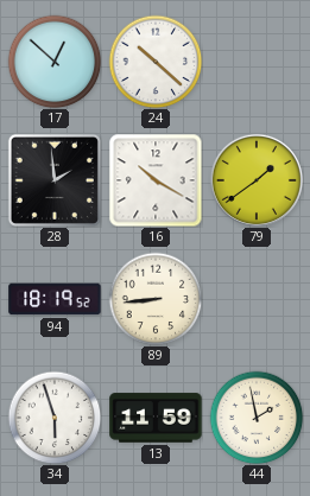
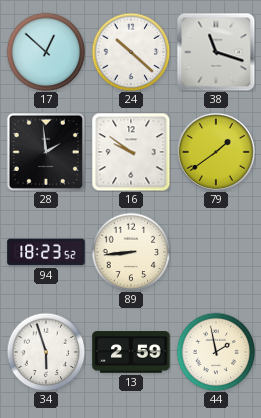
38: none -> 11:18 (216, 52)
16: 10:20 -> 9:51 (131, 152)
94: 18:19 -> 18:23 (46, 252)
13: 11:59 -> 2:59 (131, 352)
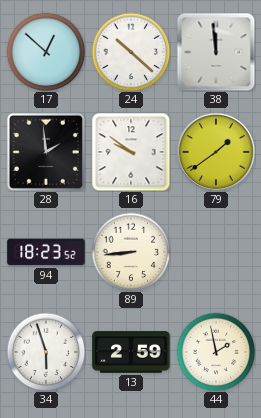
38: 11:18 -> 11:59 (216, 52)
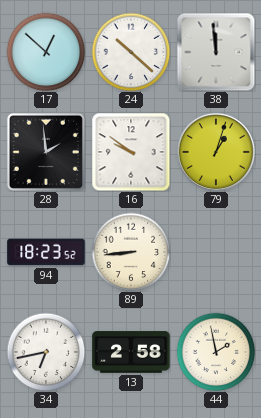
79: 1:39 -> 1:03 (216, 152)
34: 5:57 -> 6:43 (46, 352)
13: 2:59 -> 2:58 (131, 352)
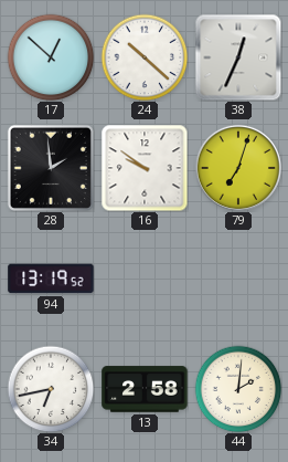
38: 11:59 -> 12:34 (238, 57)
79: 1:03 -> 7:03 (238, 168)
94: 18:23 -> 13:19 (51, 279)
89: 8:44 -> none (131, 252)
44: 1:58 -> 2:01 (238, 389)
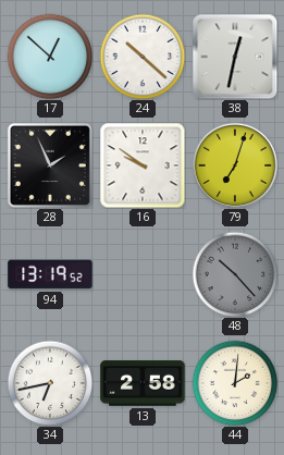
38: 12:34 -> 12:32 (235, 57)
28: 1:59 -> 1:56 (50, 165)
48: none -> 10:23 (235, 274)
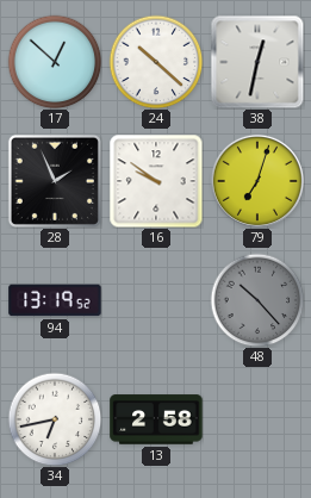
44: 2:01 -> none (235, 383)
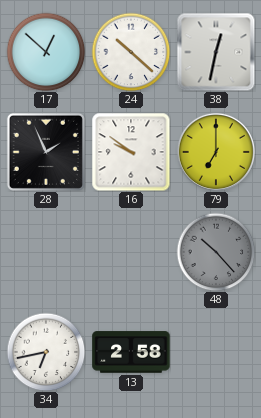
79: 7:03 -> 7:00 (216, 152)
94: 13:19 -> none (55, 300)
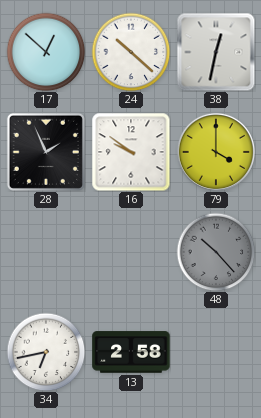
79: 7:00 -> 4:00 (216, 152)
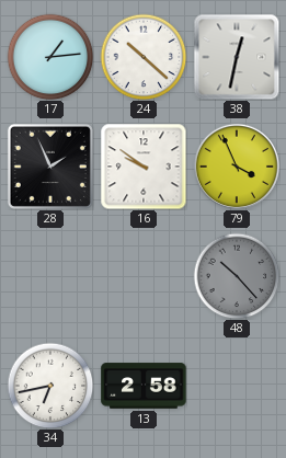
17: 12:52 -> 1:14 (50, 57)
79: 4:00 -> 3:56 (237, 167)
